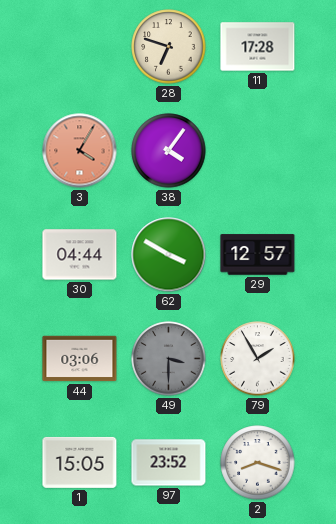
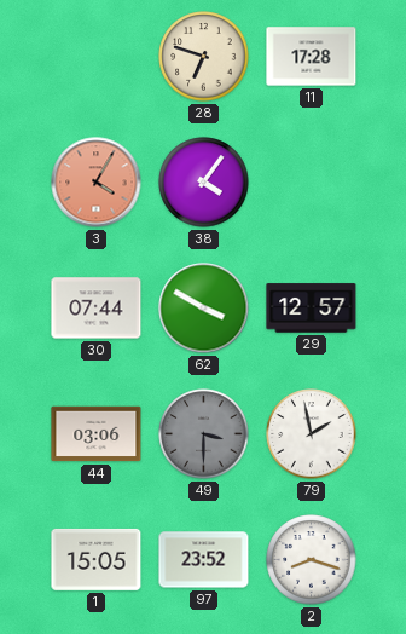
30: 04:44 -> 07:44 (97, 309)
79: 1:55 -> 1:58 (312, 434)
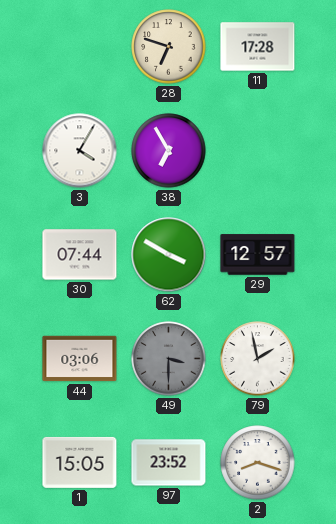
3 dial: salmon -> white (80, 151)
38: 4:06 -> 6:55 (169, 151)
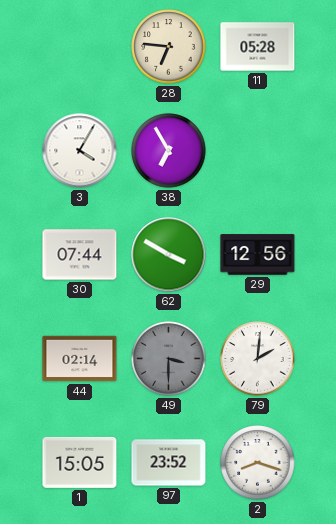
28: 6:48 -> 6:46 (169, 47)
11: 17:28 -> 05:28 (258, 47)
29: 12:57 -> 12:56 (258, 255)
44: 03:06 -> 02:14 (80, 359)
79: 1:58 -> 2:01 (258, 359)
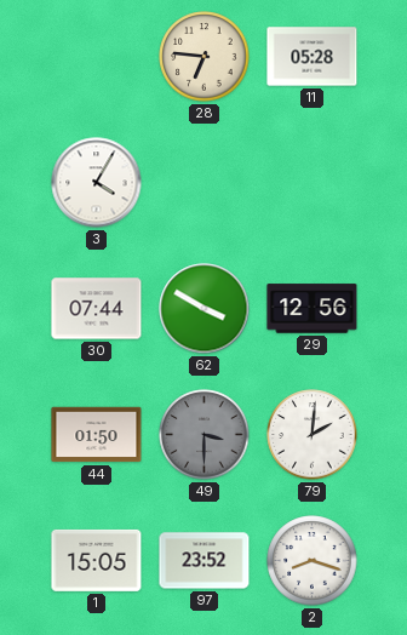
38: 6:55 -> none (169, 151)
44: 02:14 -> 01:50 (97, 435)
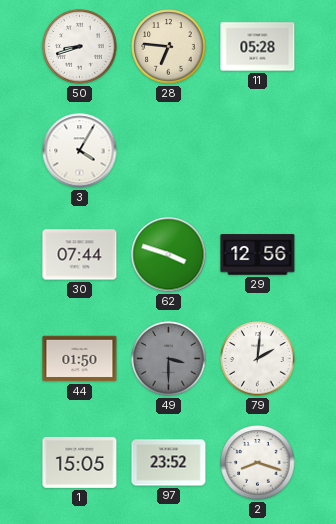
50: none -> 8:42 (80, 47)
62: 3:50 -> 3:48 (169, 255)
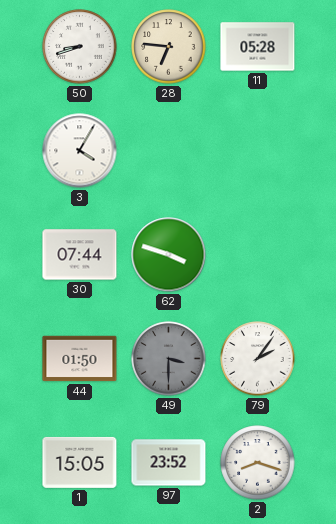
29: 12:56 -> none (258, 255)
79: 2:01 -> 2:06 (258, 359)
